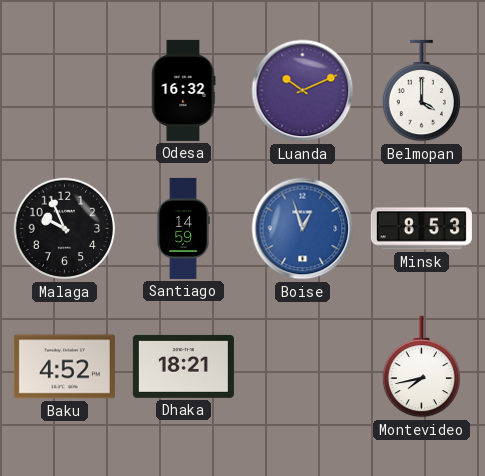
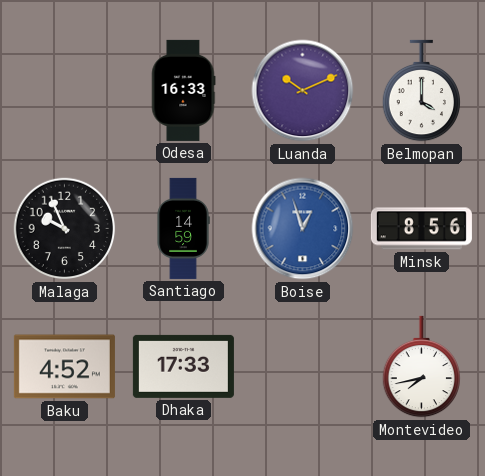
Odesa: 16:32 -> 16:33 (183, 90)
Minsk: 8:53 -> 8:56 (421, 229)
Dhaka: 18:21 -> 17:33 (183, 366)
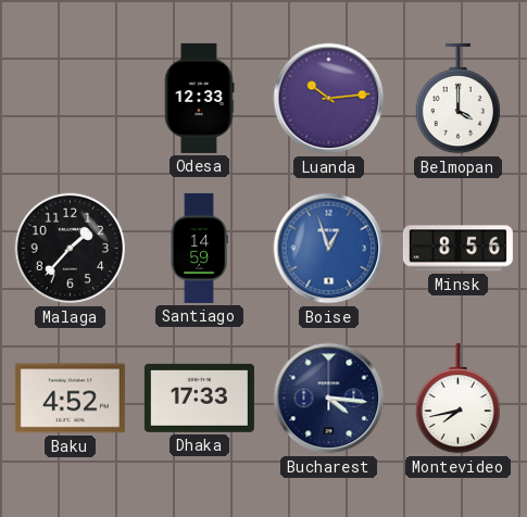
Odesa: 16:33 -> 12:33 (199, 98)
Luanda: 10:11 -> 10:14 (329, 99)
Malaga: 9:56 -> 1:37 (71, 249)
Bucharest: none -> 4:16 (329, 399)
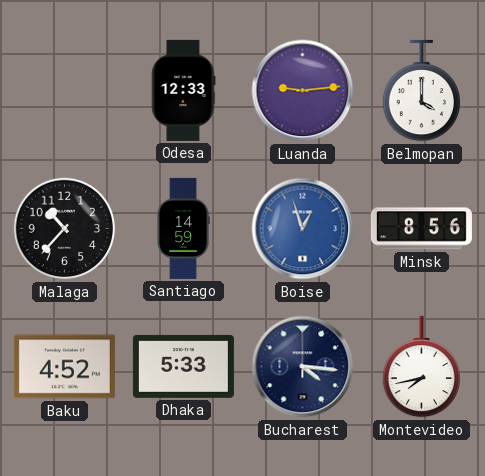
Luanda: 10:14 -> 9:14 (303, 91)
Malaga: 1:37 -> 10:37 (65, 229)
Dhaka: 17:33 -> 5:33 (183, 366)
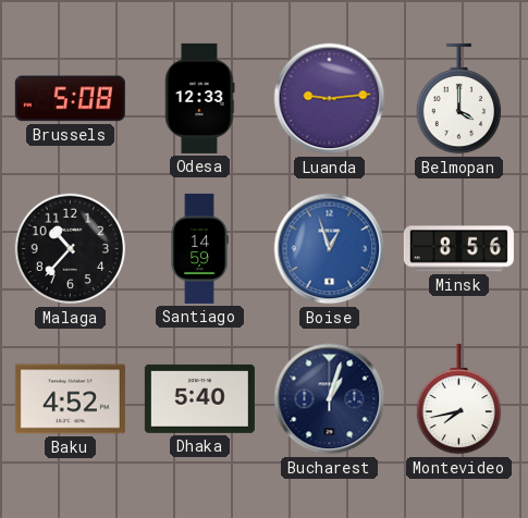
Brussels: none -> 5:08 (70, 99)
Dhaka: 5:33 -> 5:40 (199, 398)
Bucharest: 4:16 -> 1:03 (330, 399)
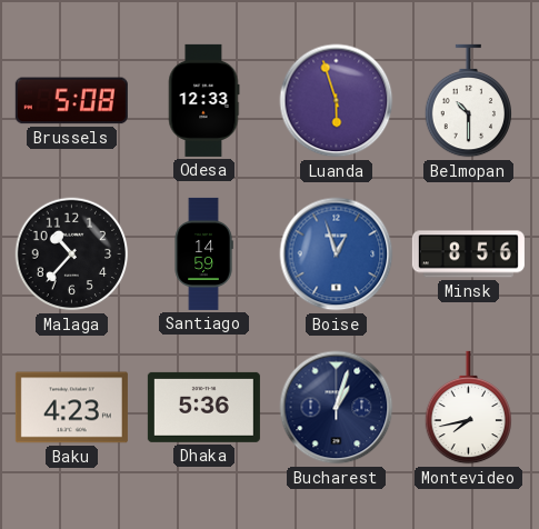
Luanda: 9:14 -> 5:57 (337, 101)
Belmopan: 4:00 -> 10:30 (468, 101)
Baku: 4:52 -> 4:23 (71, 408)
Dhaka: 5:40 -> 5:36 (203, 407)
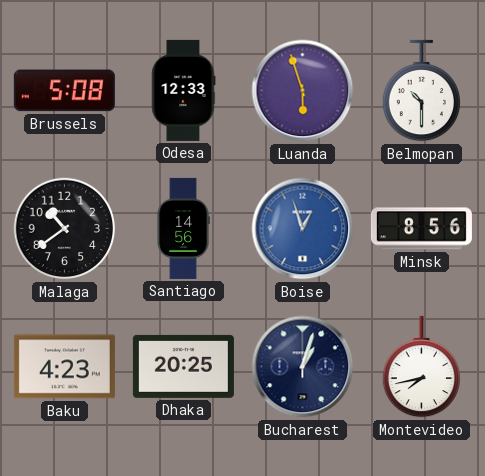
Malaga: 10:37 -> 10:39 (65, 229)
Santiago: 14:59 -> 14:56 (183, 228)
Dhaka: 5:36 -> 20:25 (183, 366)
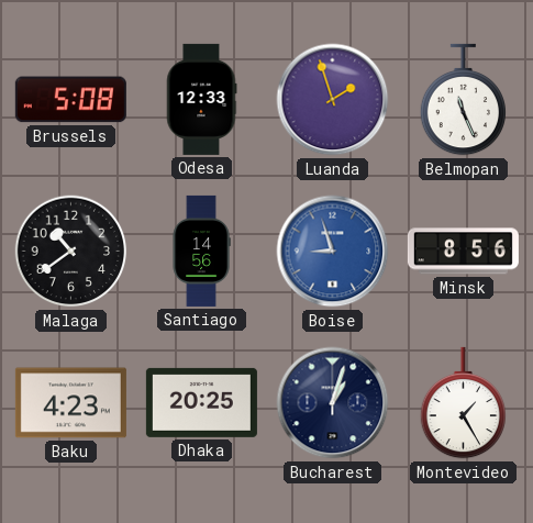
Luanda: 5:57 -> 1:57 (333, 100)
Belmopan: 10:30 -> 11:26 (463, 100)
Boise: 12:57 -> 8:57 (333, 252)
Montevideo: 7:43 -> 1:25 (463, 403)
